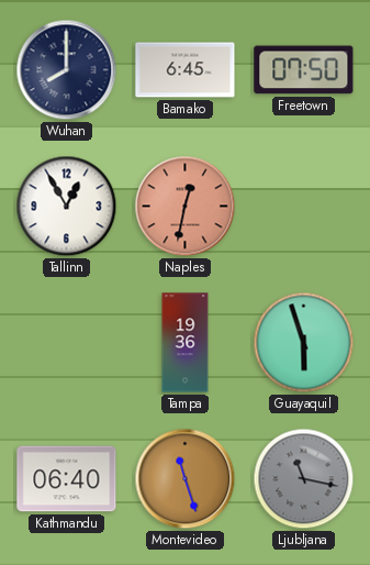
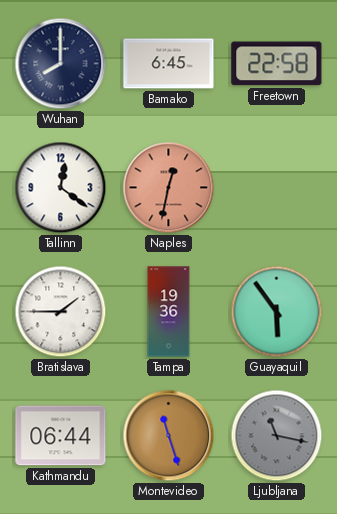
Freetown: 07:50 -> 22:58 (277, 64)
Tallinn: 12:55 -> 12:21 (61, 188)
Bratislava: none -> 1:45 (61, 312)
Guayaquil: 5:57 -> 5:54 (277, 312)
Kathmandu: 06:40 -> 06:44 (61, 436)
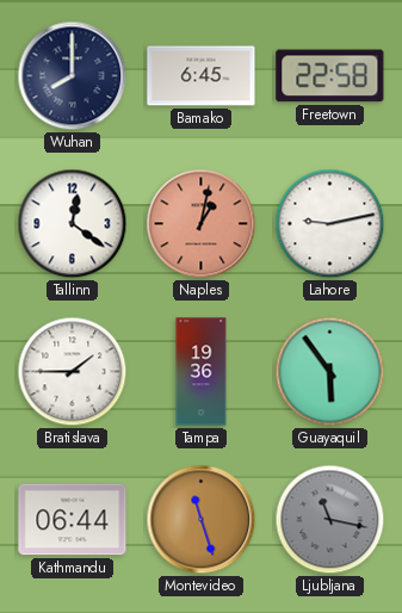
Naples: 12:32 -> 1:02 (202, 224)
Lahore: none -> 9:13 (330, 224)
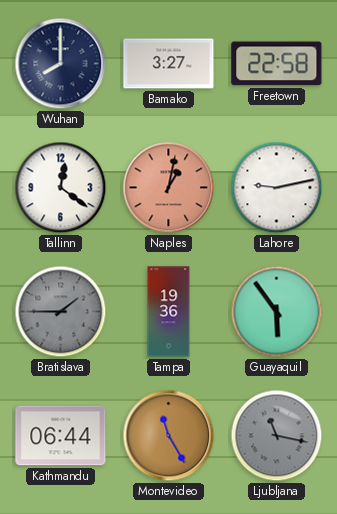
Bamako: 6:45 -> 3:27 (169, 64)
Bratislava dial: white -> grey (61, 312)
Montevideo: 11:27 -> 11:25 (169, 436)
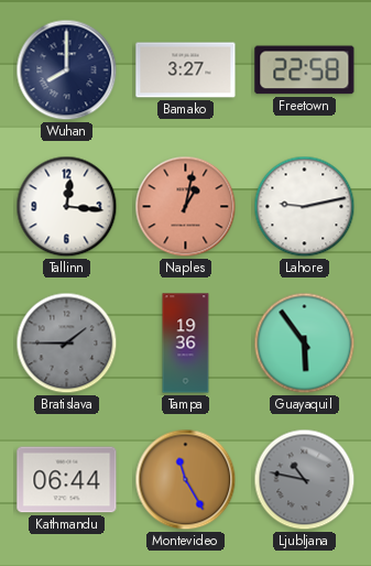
Tallinn: 12:21 -> 12:16 (67, 207)
Ljubljana: 11:17 -> 10:47 (305, 480)
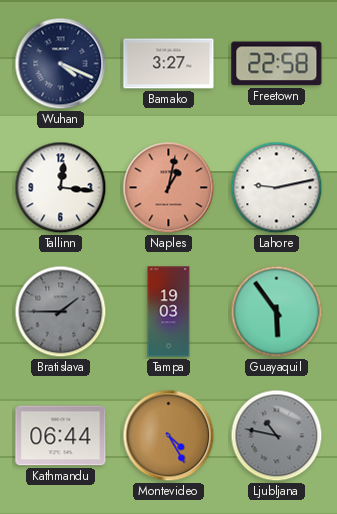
Wuhan: 8:00 -> 4:19 (61, 64)
Tampa: 19:36 -> 19:03 (169, 312)
Montevideo: 11:25 -> 4:25 (169, 436)
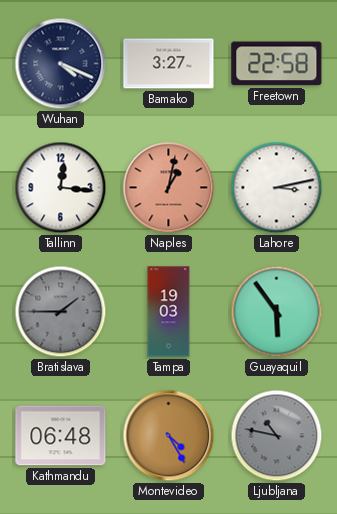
Lahore: 9:13 -> 3:13 (277, 188)
Kathmandu: 06:44 -> 06:48 (61, 436)
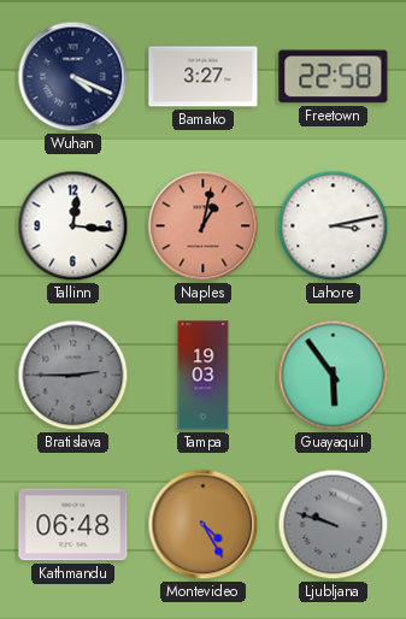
Bratislava: 1:45 -> 2:45 (73, 376)
Ljubljana: 10:47 -> 9:48 (334, 525)
